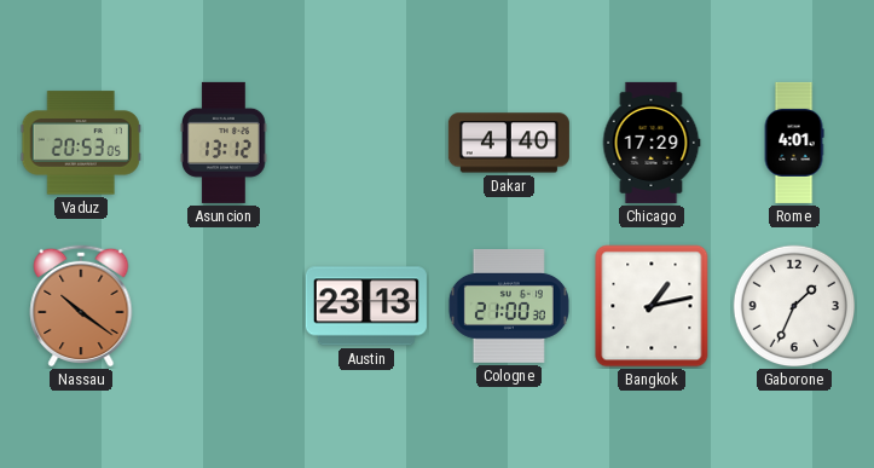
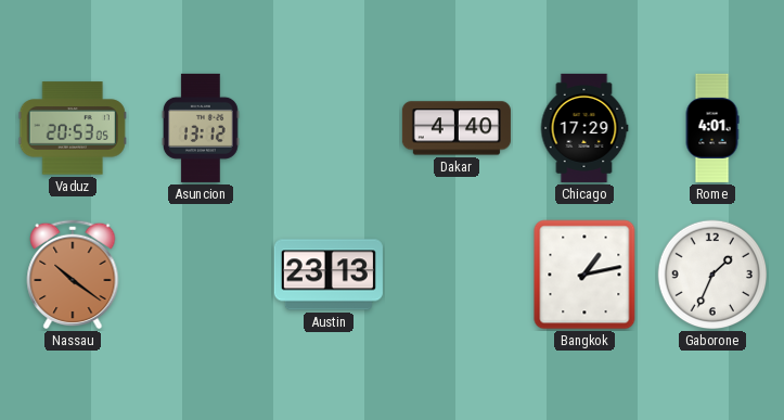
Cologne: 21:00 -> none (509, 306)
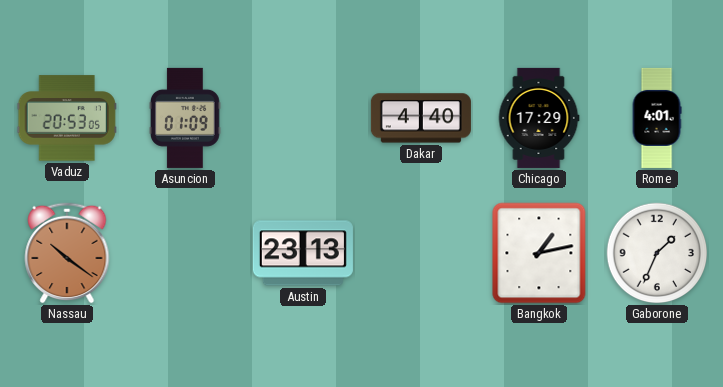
Asuncion: 13:12 -> 01:09 (185, 118)
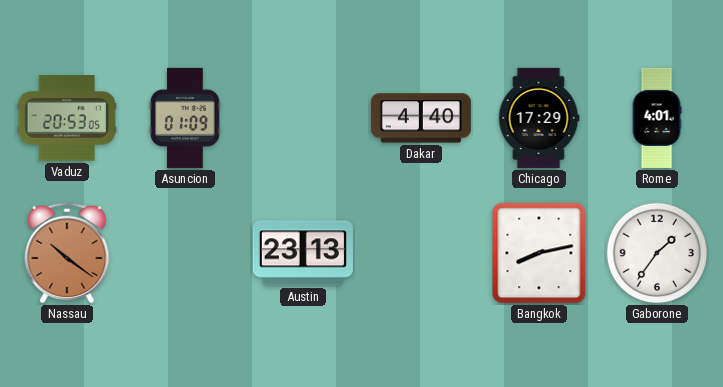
Bangkok: 1:13 -> 8:13 (539, 253)
Gaborone: 1:34 -> 1:36 (657, 253)
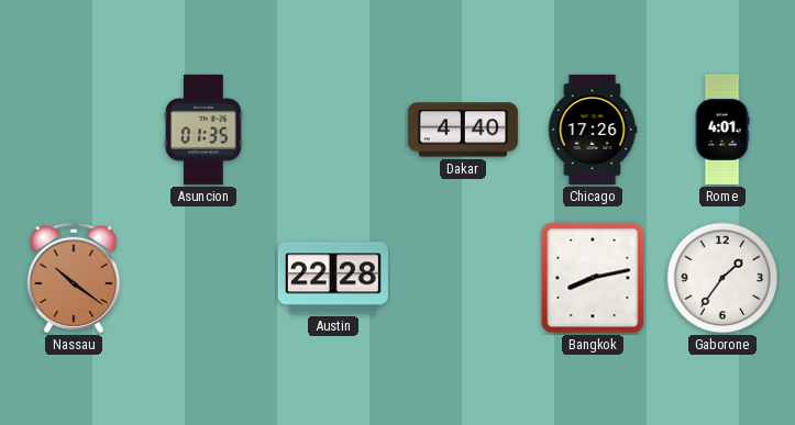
Vaduz: 20:53 -> none (67, 118)
Asuncion: 01:09 -> 01:35 (203, 130)
Chicago: 17:29 -> 17:26 (593, 130)
Austin: 23:13 -> 22:28 (333, 278)
